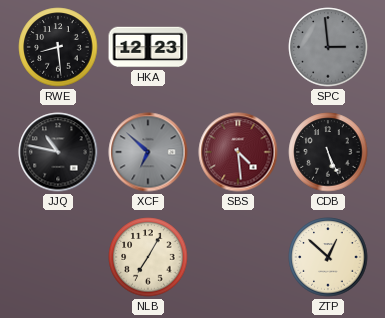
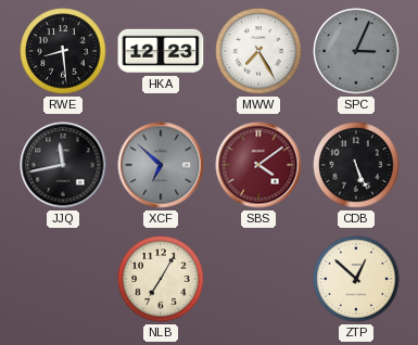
MWW: none -> 7:25 (258, 51)
SPC: 2:59 -> 3:04 (356, 51)
JJQ: 10:47 -> 11:43 (63, 165)
SBS: 4:29 -> 4:09 (258, 165)
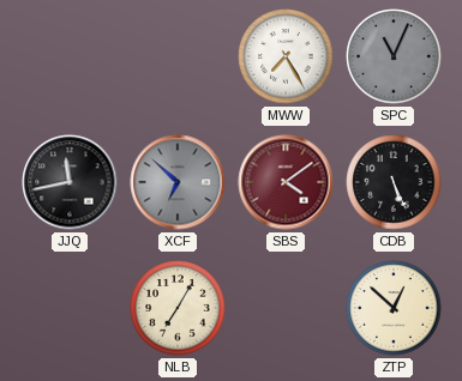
RWE: 8:29 -> none (63, 51)
HKA: 12:23 -> none (161, 51)
SPC: 3:04 -> 11:04 (394, 56)
